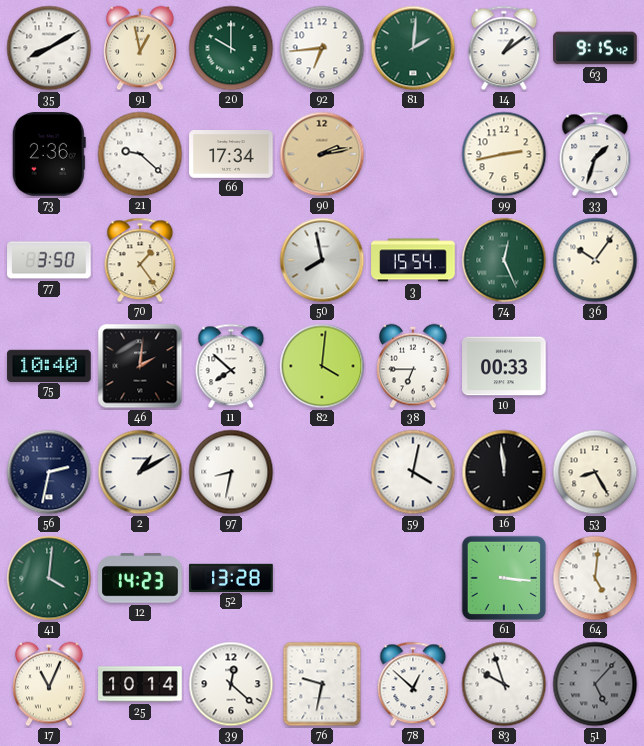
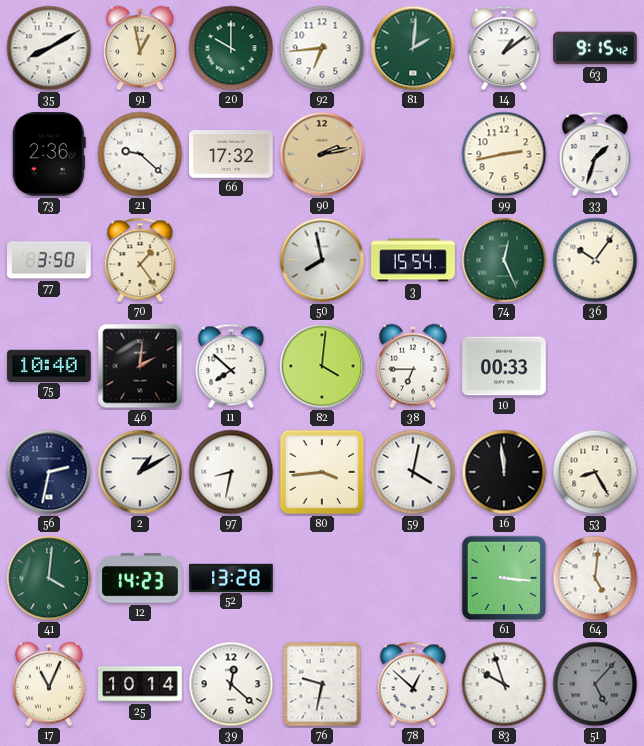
66: 17:34 -> 17:32 (231, 155)
80: none -> 3:44 (322, 472)
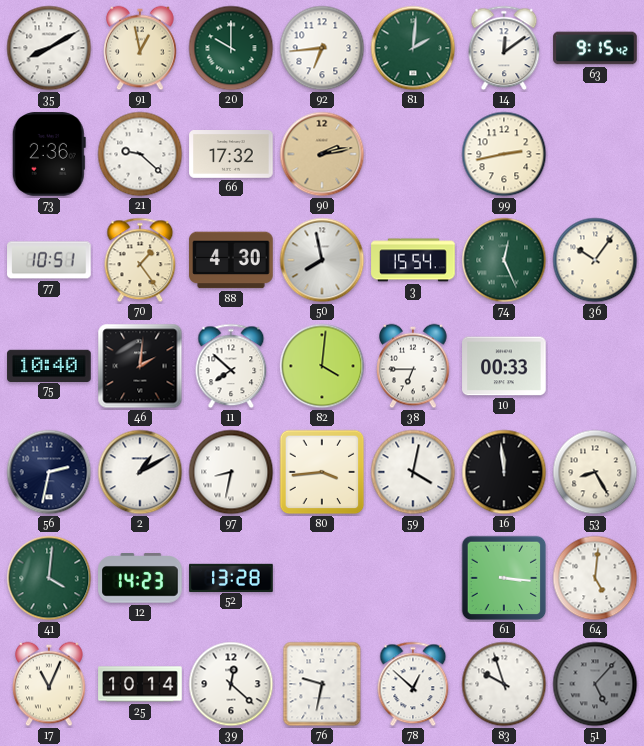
14: 1:09 -> 12:09 (504, 48)
33: 1:33 -> none (595, 154)
77: 3:50 -> 10:51 (49, 260)
88: none -> 4:30 (231, 260)
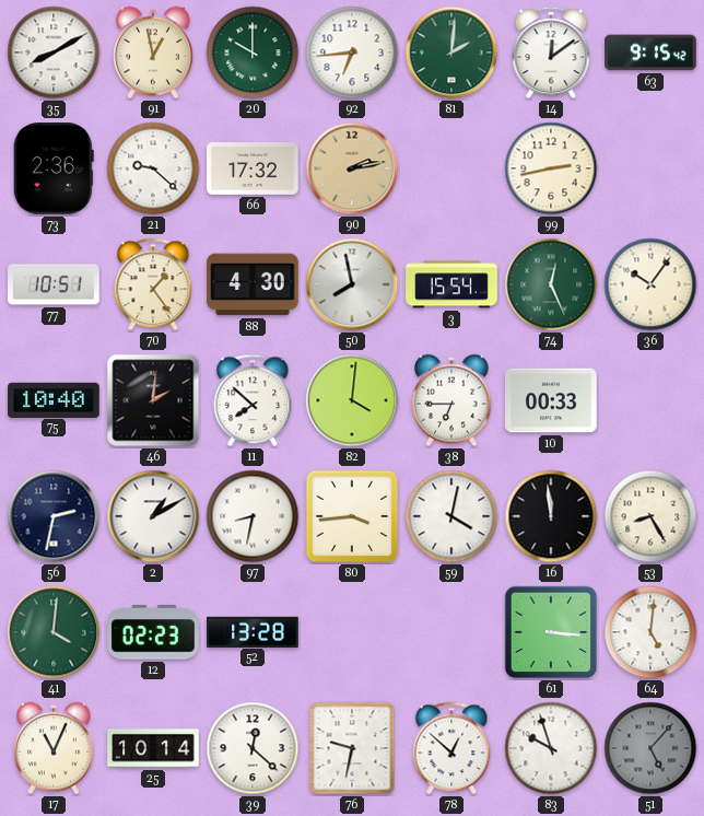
12: 14:23 -> 02:23 (153, 632)
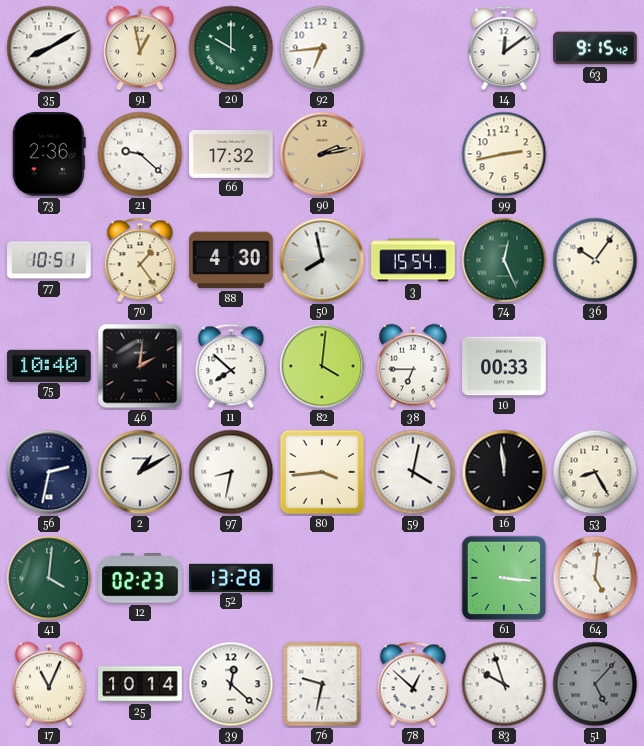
81: 2:01 -> none (451, 53)
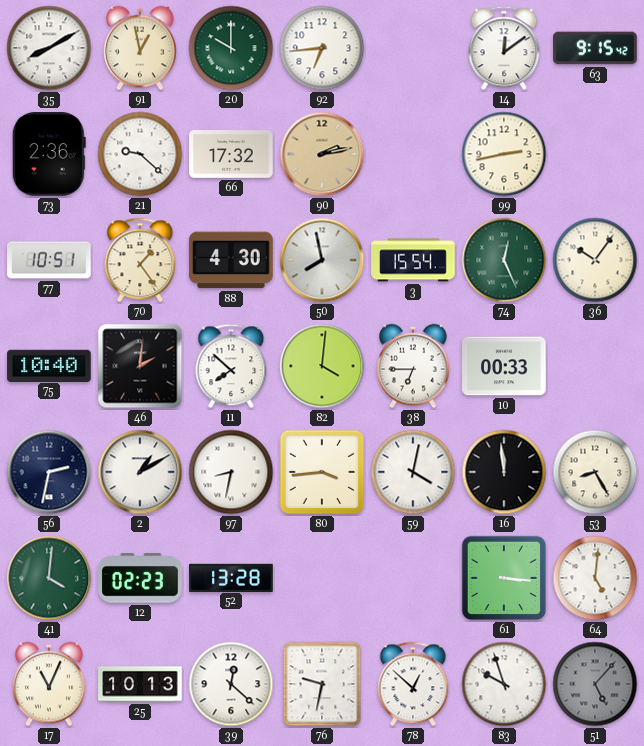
25: 10:14 -> 10:13 (140, 684)
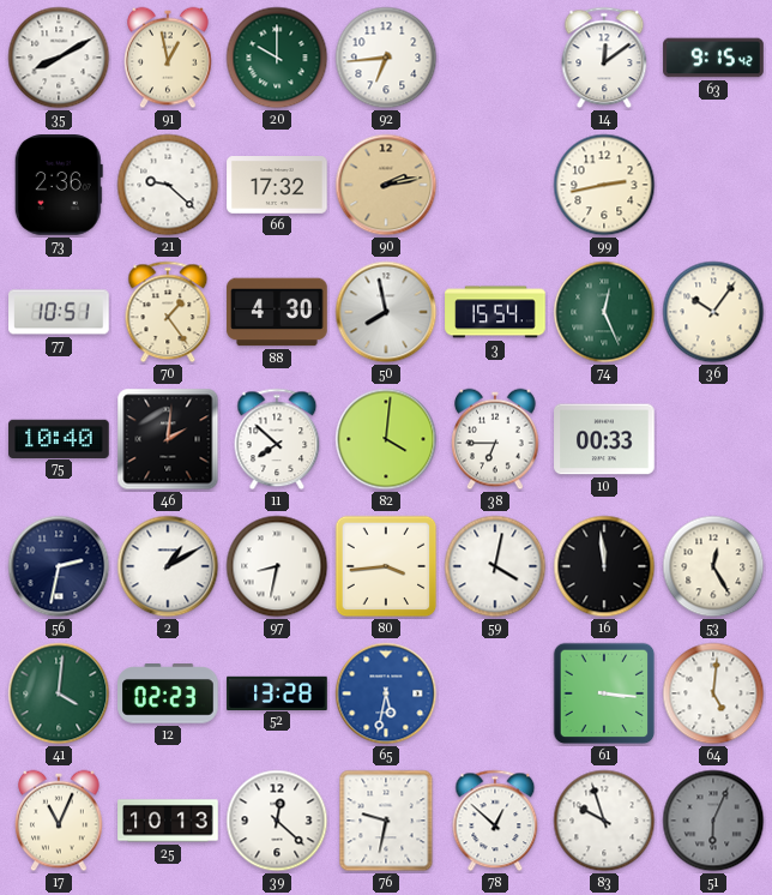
53: 8:25 -> 12:25 (713, 566)
65: none -> 5:32 (386, 693)
51: 5:07 -> 6:04 (713, 821)
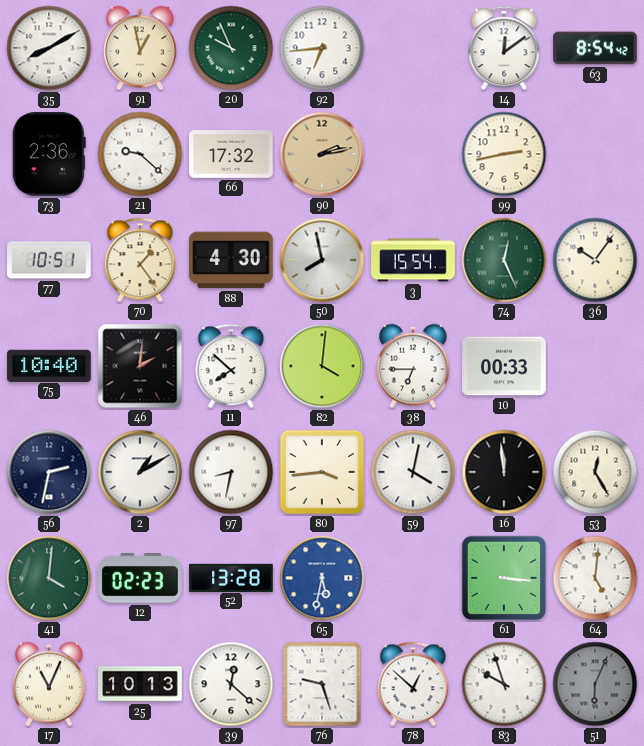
20: 10:00 -> 9:56 (231, 48)
63: 9:15 -> 8:54 (595, 48)
76: 9:32 -> 9:27 (322, 684)
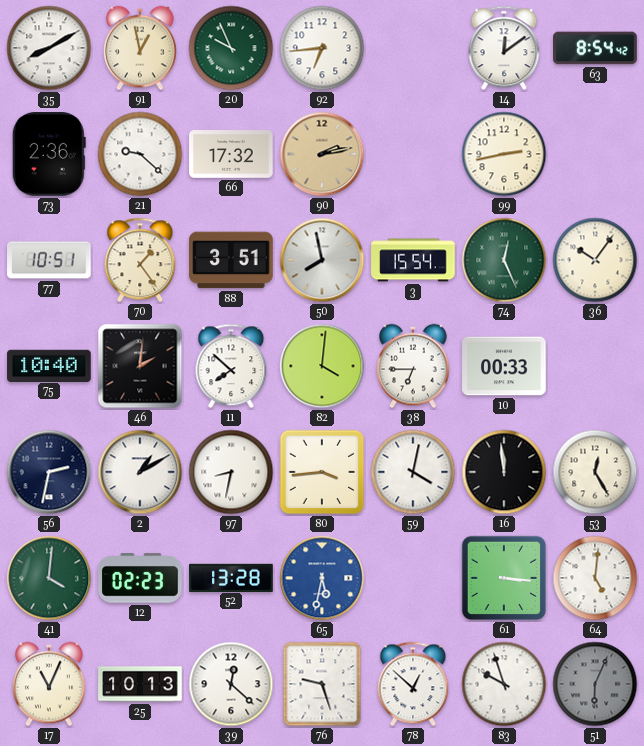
88: 4:30 -> 3:51 (231, 260)
